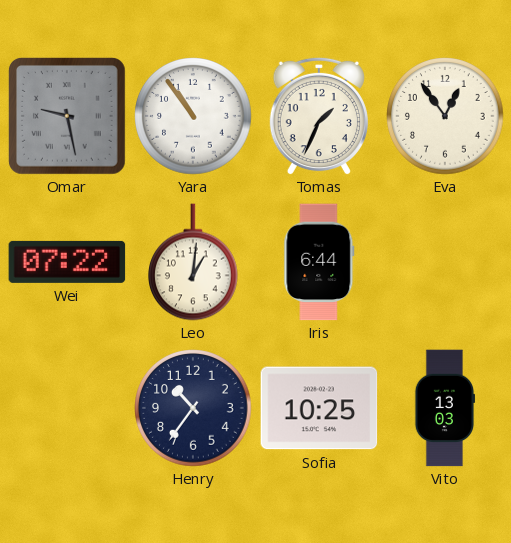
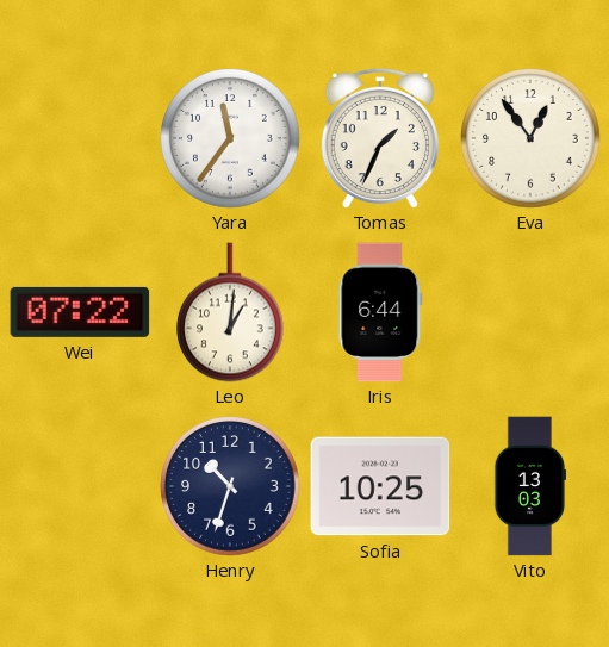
Omar: 9:28 -> none (67, 116)
Yara: 10:54 -> 11:36 (230, 138)
Henry: 10:36 -> 10:33 (230, 486)
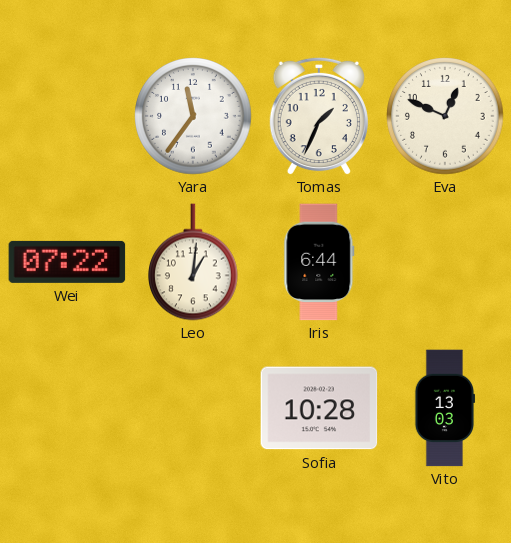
Eva: 12:54 -> 12:49 (445, 116)
Henry: 10:33 -> none (230, 486)
Sofia: 10:25 -> 10:28 (319, 408)
